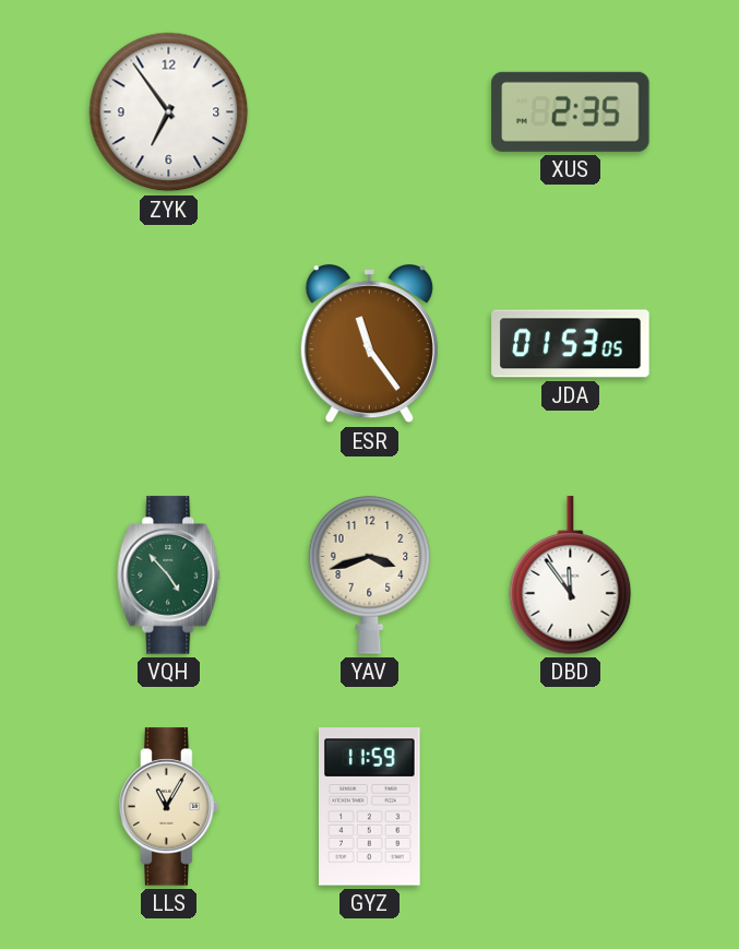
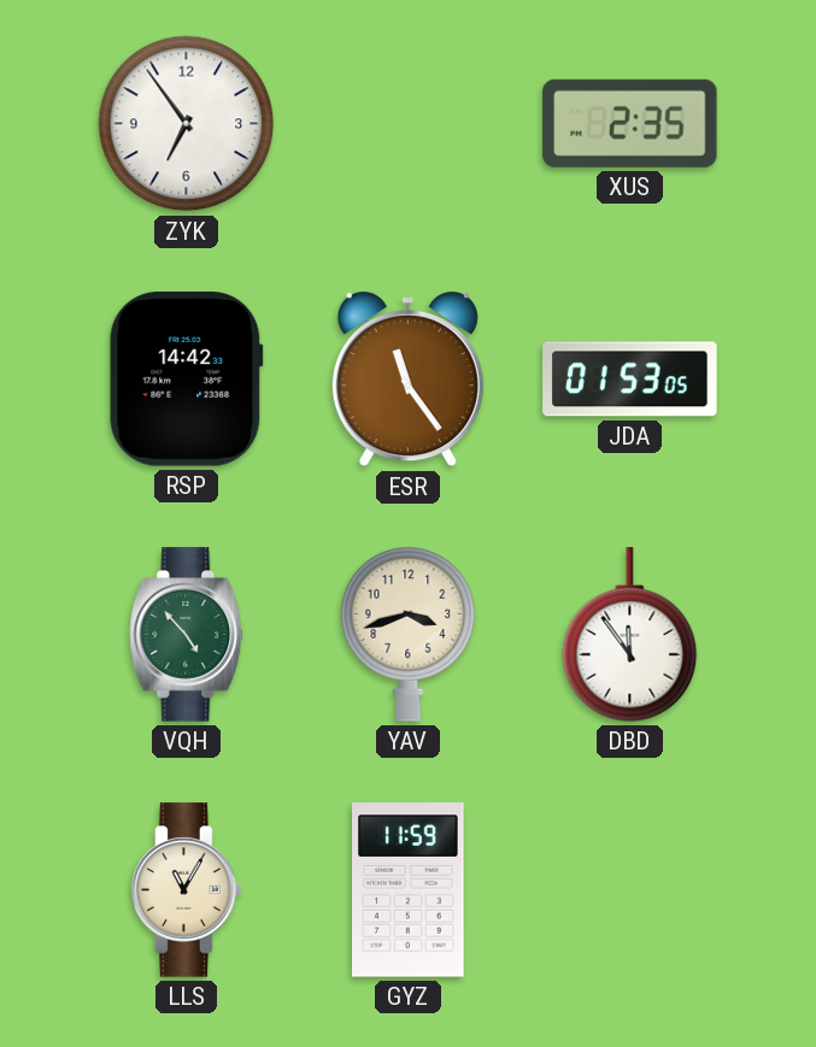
RSP: none -> 14:42 (187, 380)
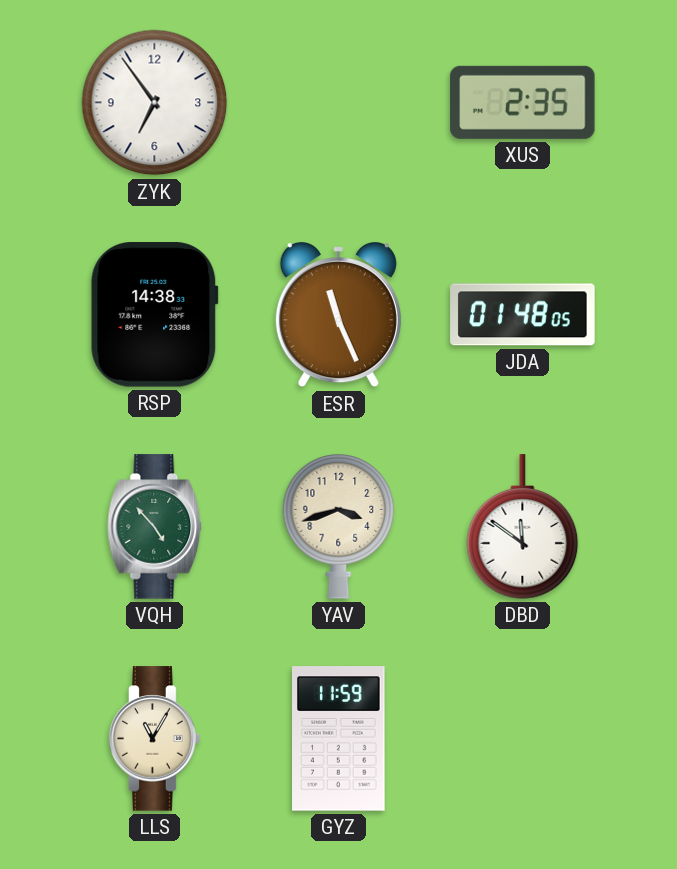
RSP: 14:42 -> 14:38 (155, 315)
ESR: 11:24 -> 11:26 (338, 316)
JDA: 01:53 -> 01:48 (523, 315)
DBD: 11:54 -> 11:51 (523, 527)
